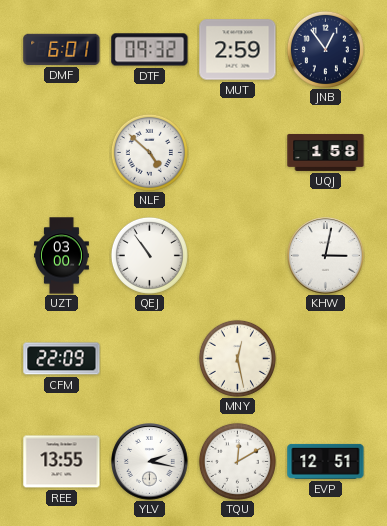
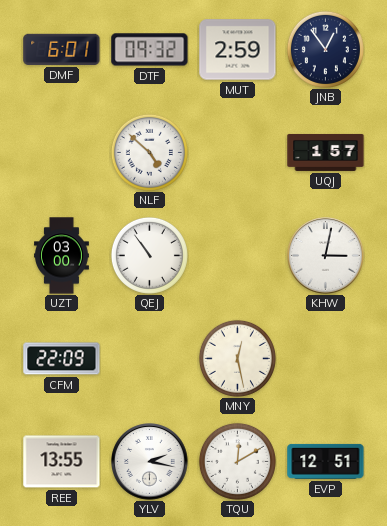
UQJ: 1:58 -> 1:57 (326, 152)
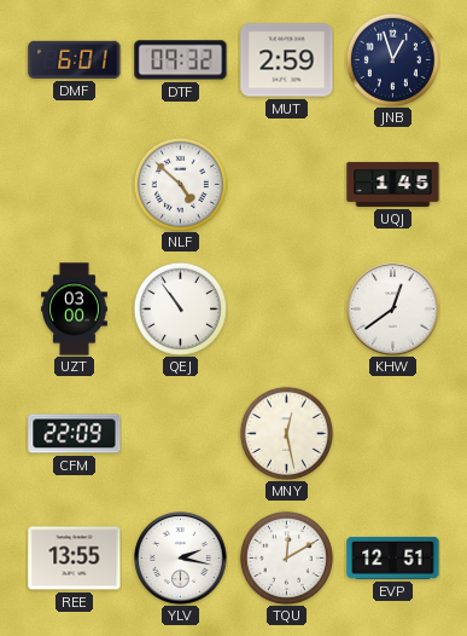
JNB: 12:54 -> 12:57 (392, 59)
UQJ: 1:57 -> 1:45 (393, 184)
KHW: 3:02 -> 12:39 (393, 310)
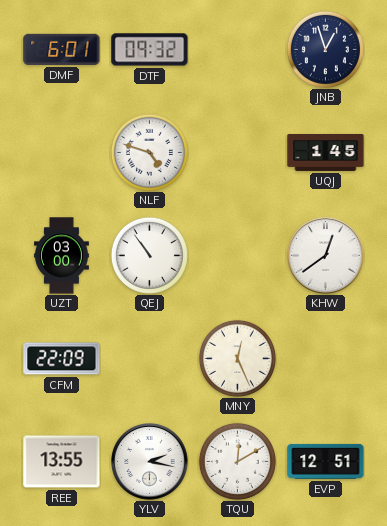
MUT: 2:59 -> none (287, 60)
NLF: 4:52 -> 4:48 (149, 152)
MNY: 12:28 -> 12:26 (237, 358)
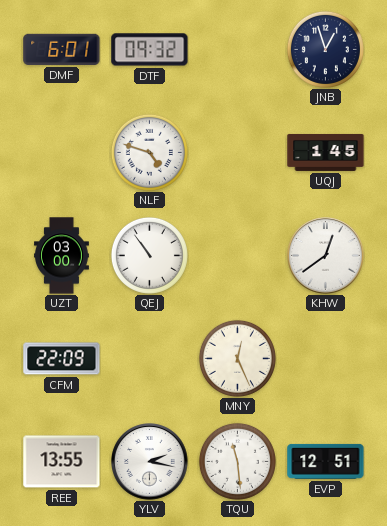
TQU: 12:10 -> 11:29 (237, 461)
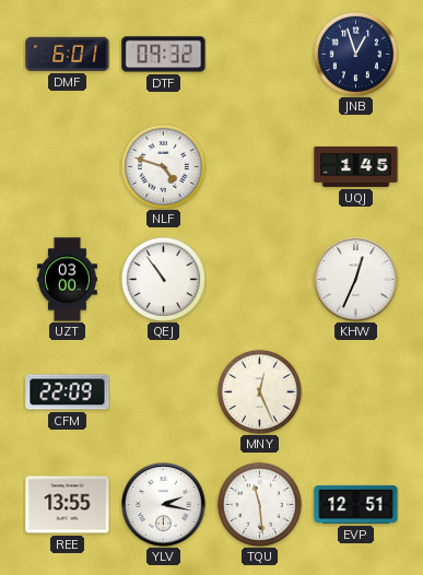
KHW: 12:39 -> 12:34 (356, 280)
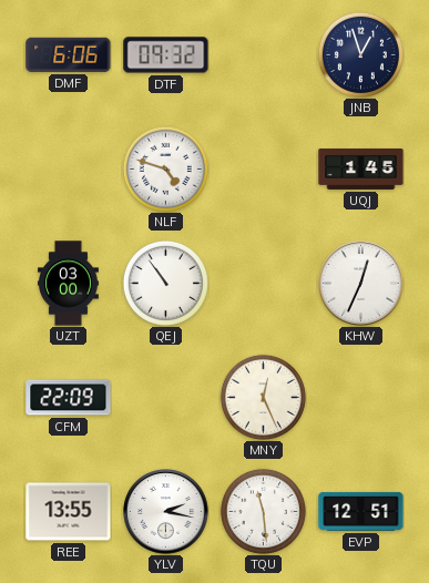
DMF: 6:01 -> 6:06 (69, 54)
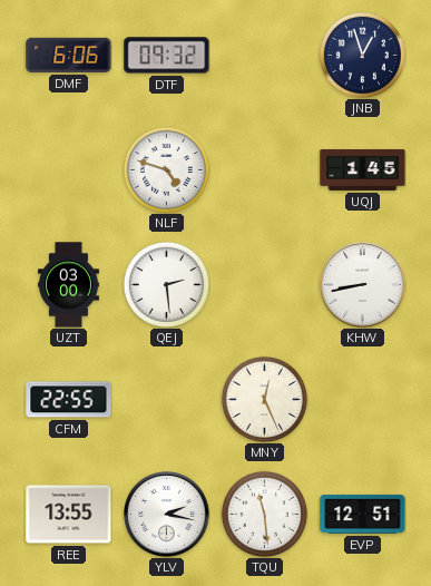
QEJ: 10:54 -> 2:29 (166, 284)
KHW: 12:34 -> 8:43 (363, 285)
CFM: 22:09 -> 22:55 (69, 400)
